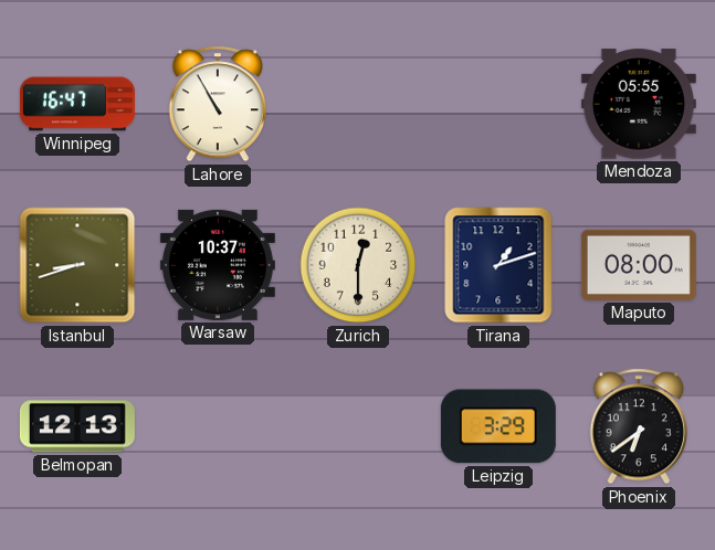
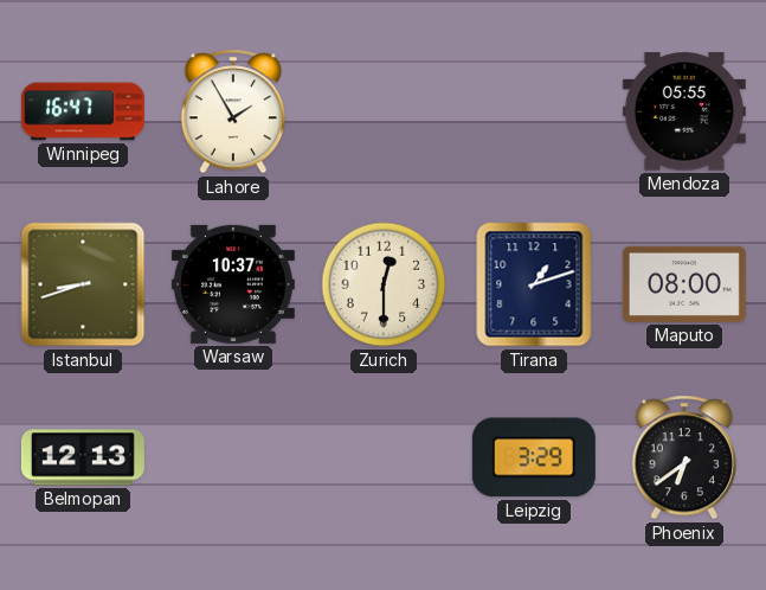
Lahore: 10:55 -> 1:55 (232, 111)
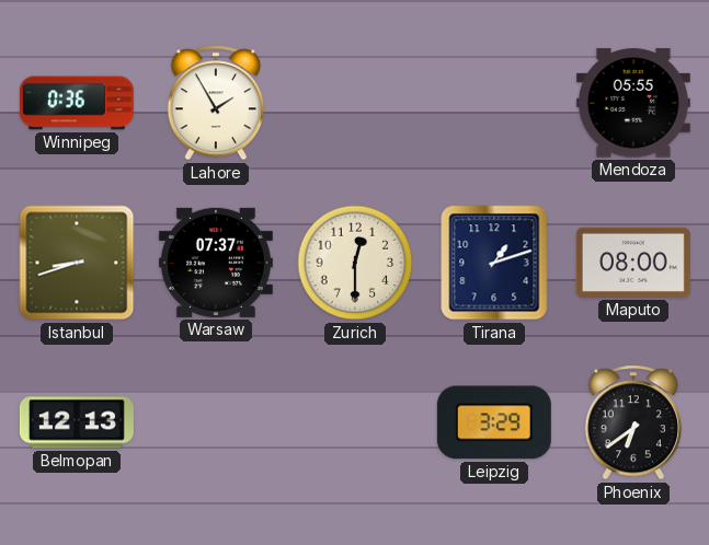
Winnipeg: 16:47 -> 0:36 (77, 103)
Warsaw: 10:37 -> 07:37 (216, 263)
